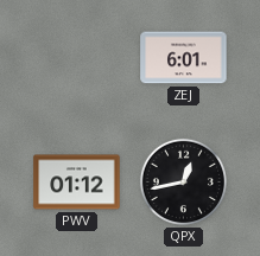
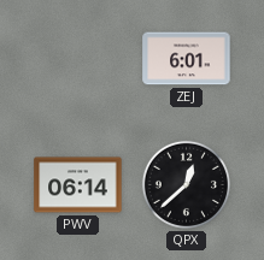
PWV: 01:12 -> 06:14 (78, 185)
QPX: 12:43 -> 12:38 (186, 184)
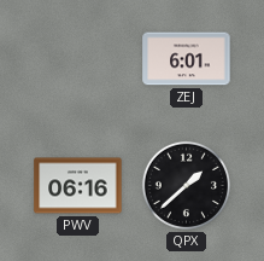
PWV: 06:14 -> 06:16 (78, 186)
QPX: 12:38 -> 1:38 (186, 185)
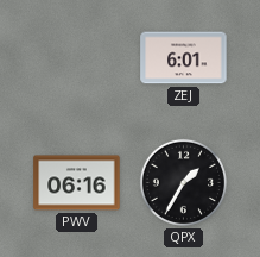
QPX: 1:38 -> 1:35 (183, 182)
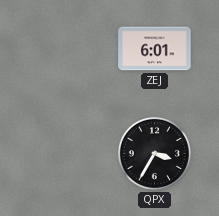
PWV: 06:16 -> none (77, 183)
QPX: 1:35 -> 3:35 (154, 153)
